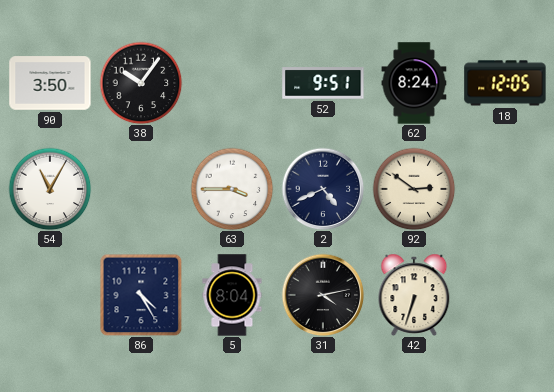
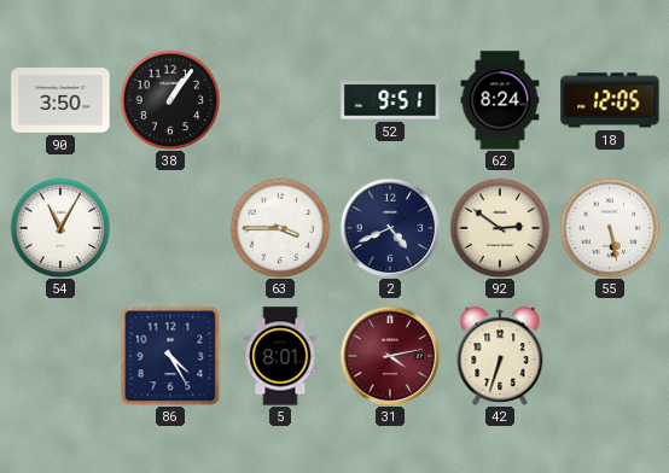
38: 10:06 -> 1:06 (170, 100)
55: none -> 5:28 (610, 228)
5: 8:04 -> 8:01 (280, 356)
31 dial: black -> burgundy (390, 356)
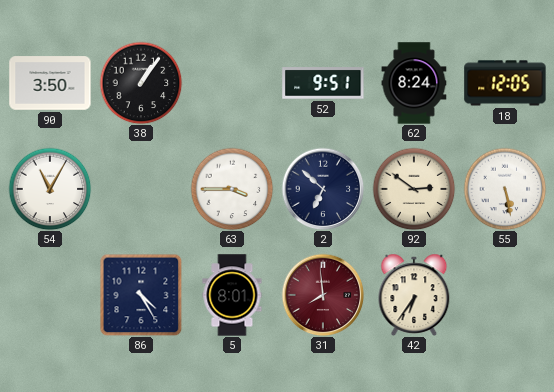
2: 4:41 -> 6:52 (323, 189)
31: 4:13 -> 7:59 (323, 295)
42: 6:33 -> 6:36 (414, 294)
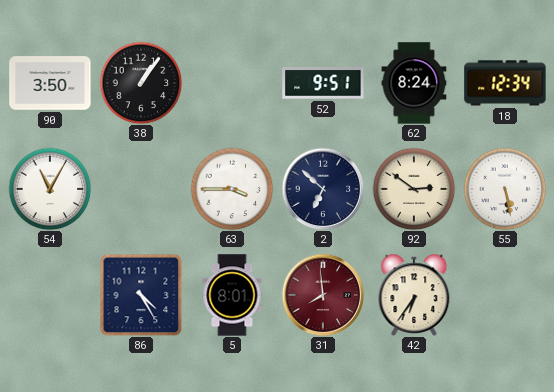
18: 12:05 -> 12:34 (505, 83)
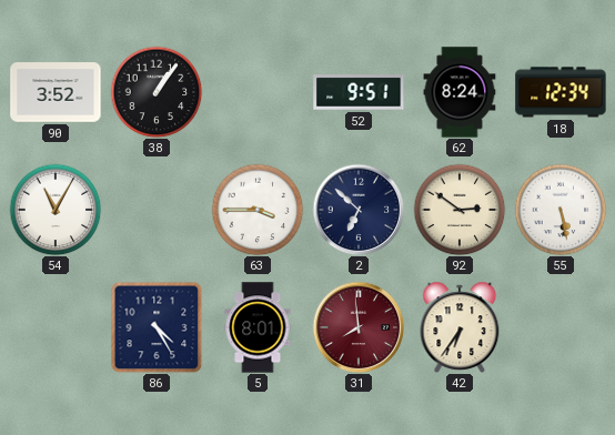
90: 3:50 -> 3:52 (56, 92)
